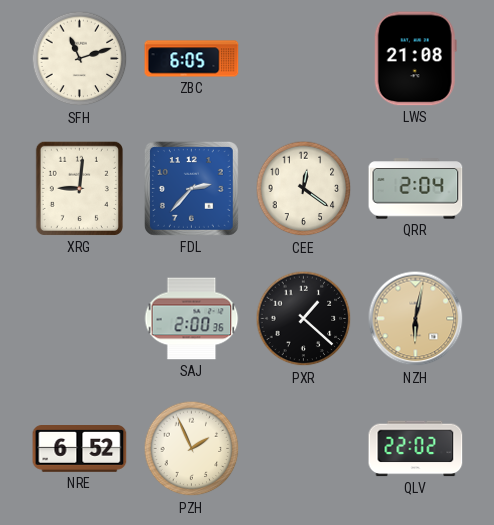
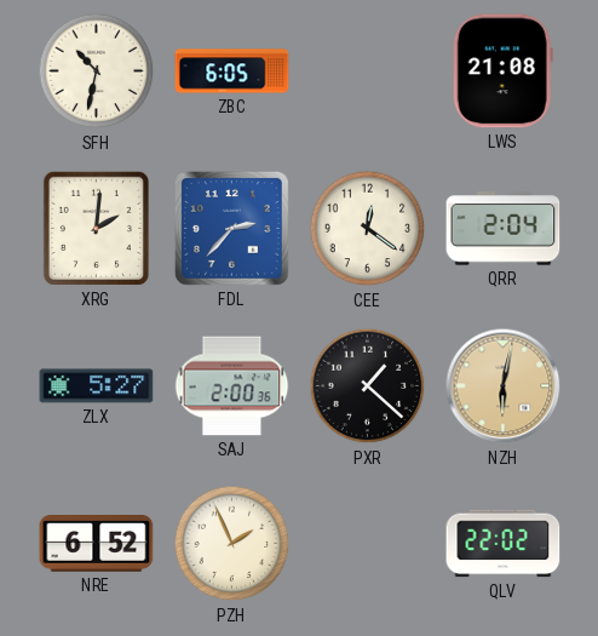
SFH: 11:12 -> 10:32 (97, 71)
XRG: 9:01 -> 2:01 (96, 228)
ZLX: none -> 5:27 (97, 386)
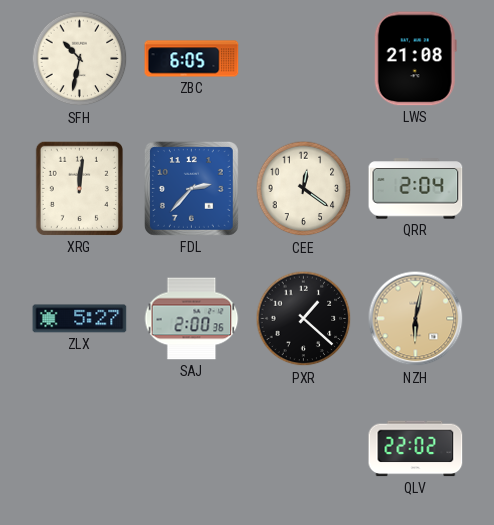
XRG: 2:01 -> 12:01 (79, 188)
NRE: 6:52 -> none (97, 544)
PZH: 1:56 -> none (232, 544)
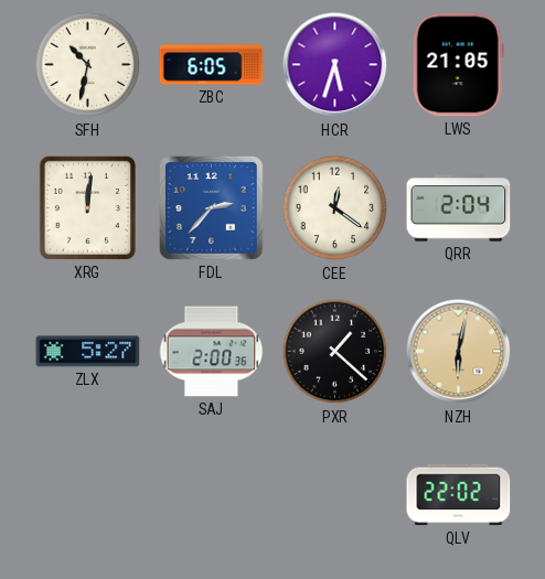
HCR: none -> 5:33 (335, 65)
LWS: 21:08 -> 21:05 (458, 65)
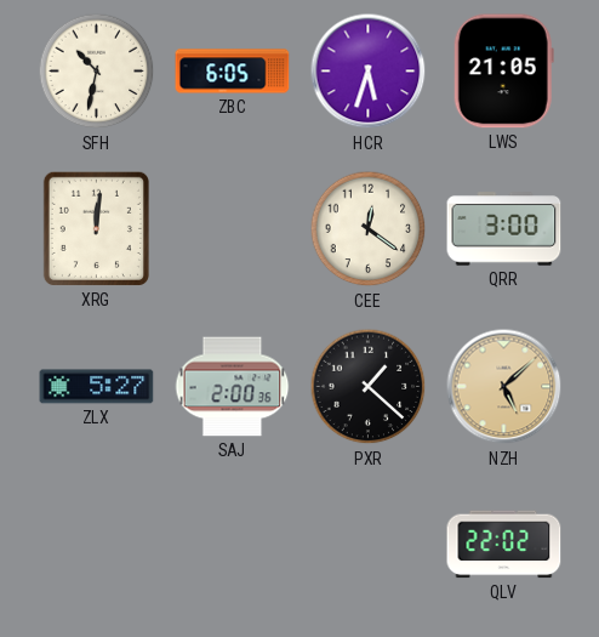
FDL: 2:37 -> none (211, 207)
QRR: 2:04 -> 3:00 (504, 229)
NZH: 6:02 -> 5:08 (504, 387)
